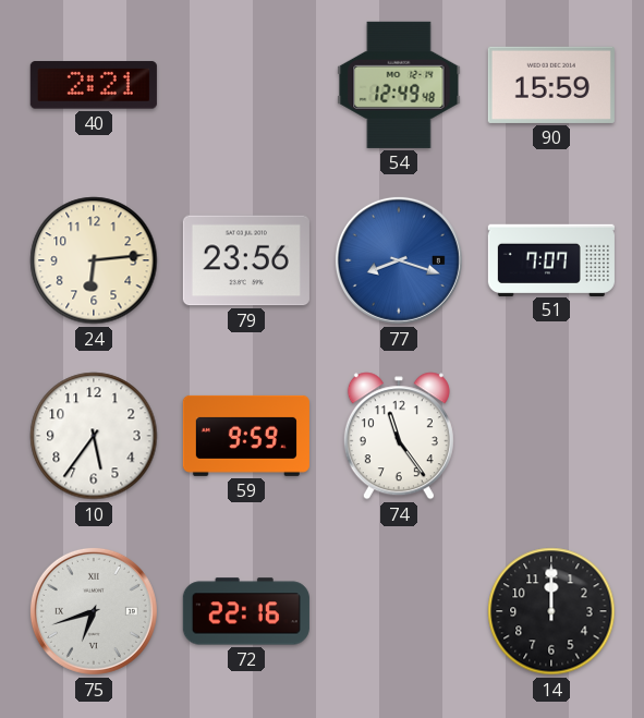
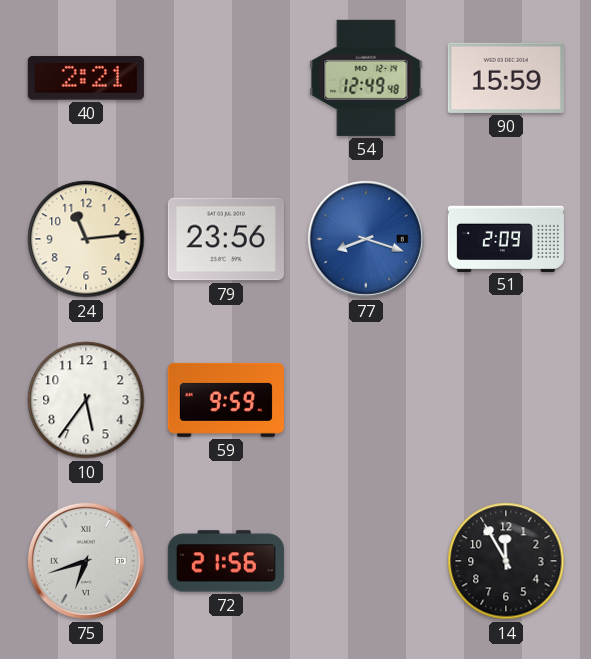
24: 6:14 -> 11:14 (86, 239)
51: 7:07 -> 2:09 (506, 238)
74: 11:24 -> none (399, 436)
72: 22:16 -> 21:56 (226, 561)
14: 12:00 -> 11:55 (506, 561)
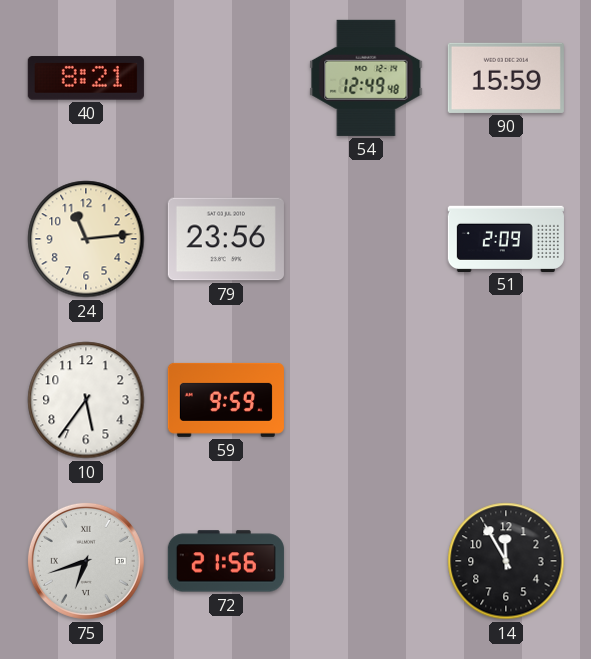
40: 2:21 -> 8:21 (86, 78)
77: 8:18 -> none (366, 239)
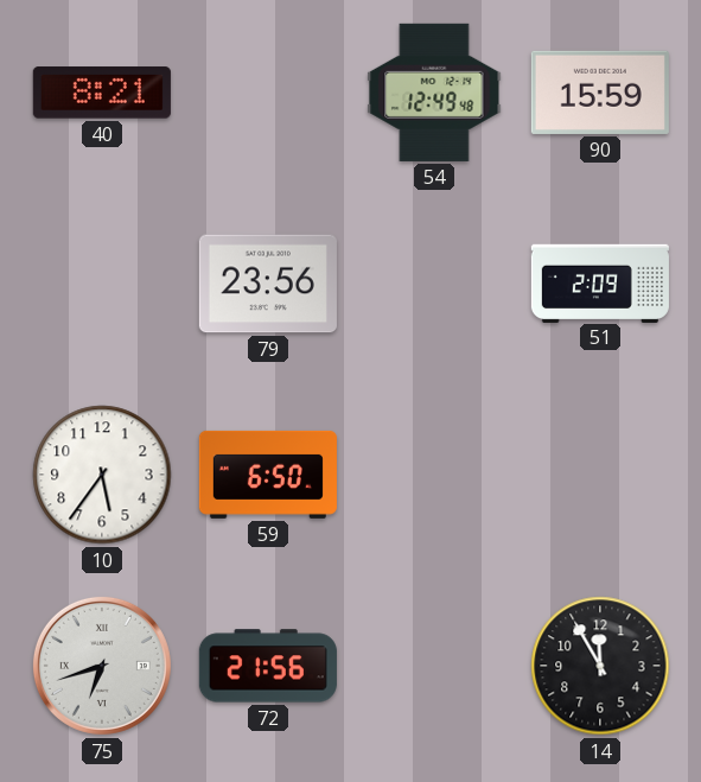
24: 11:14 -> none (86, 239)
59: 9:59 -> 6:50 (268, 475)
